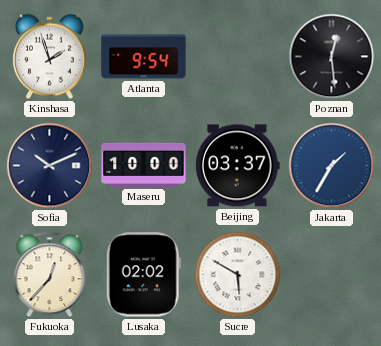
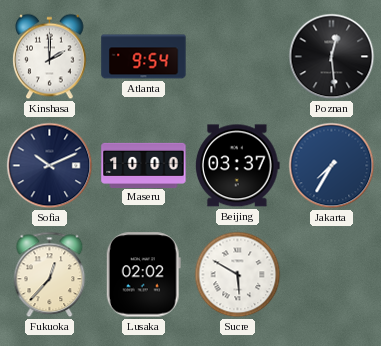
Kinshasa: 1:57 -> 2:00 (50, 57)
Jakarta: 1:35 -> 7:35 (332, 166)
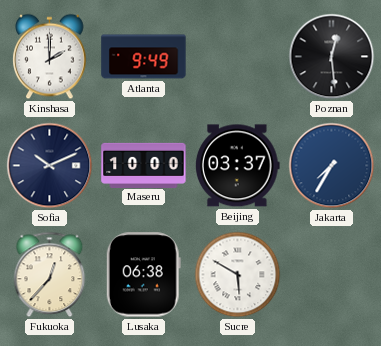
Atlanta: 9:54 -> 9:49 (144, 57)
Lusaka: 02:02 -> 06:38 (143, 275)
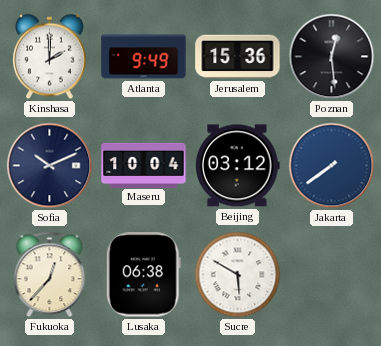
Jerusalem: none -> 15:36 (238, 57)
Maseru: 10:00 -> 10:04 (144, 165)
Beijing: 03:37 -> 03:12 (237, 166)
Jakarta: 7:35 -> 7:39 (332, 166)
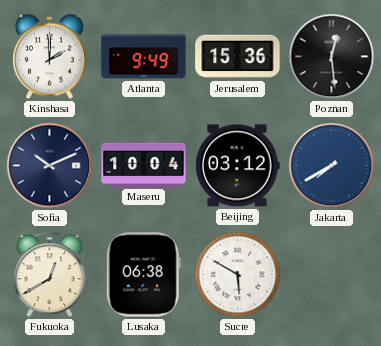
Jakarta: 7:39 -> 7:40 (332, 166)
Fukuoka: 12:37 -> 12:40 (50, 275)
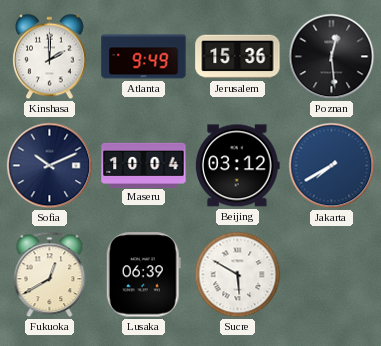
Lusaka: 06:38 -> 06:39 (143, 275)
